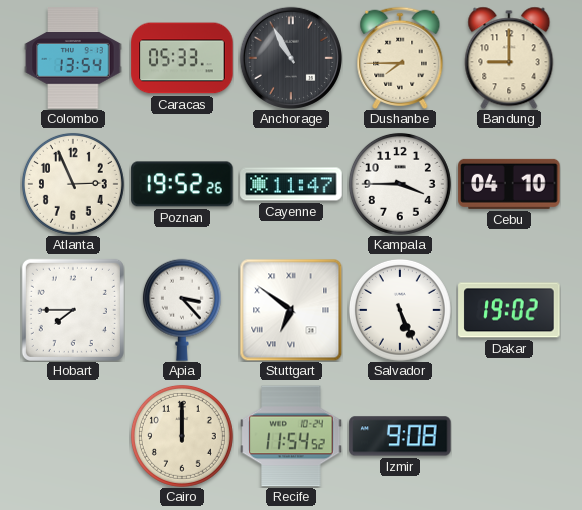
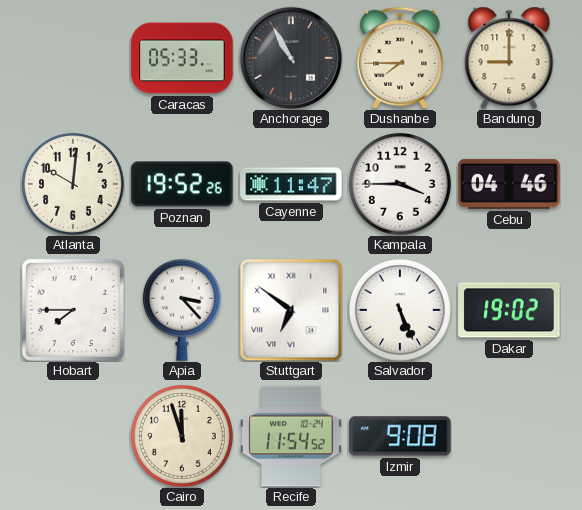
Colombo: 13:54 -> none (73, 58)
Atlanta: 2:56 -> 10:01 (73, 184)
Cebu: 04:10 -> 04:46 (509, 184)
Cairo: 12:00 -> 11:57 (182, 436)
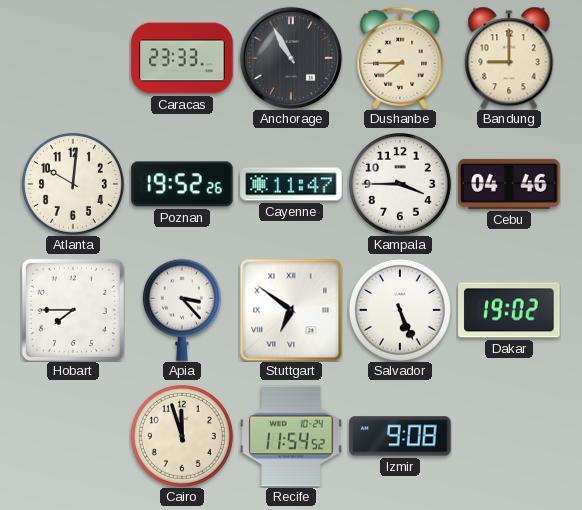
Caracas: 05:33 -> 23:33 (182, 58)
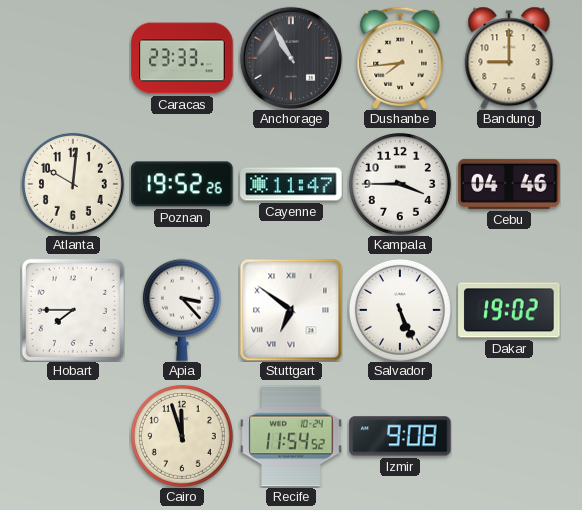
Dushanbe: 7:45 -> 7:44 (400, 57)
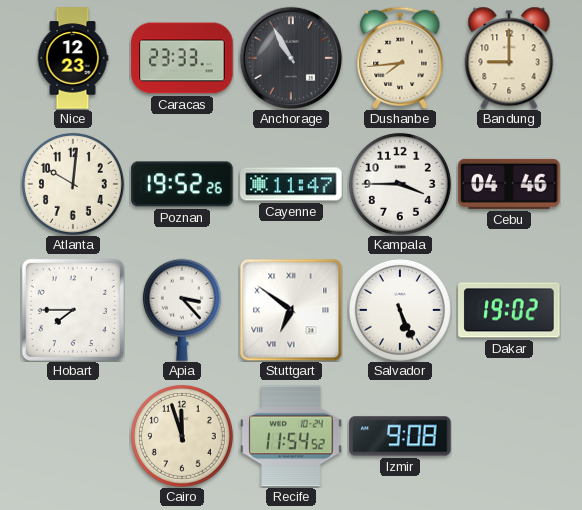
Nice: none -> 12:23 (73, 58)
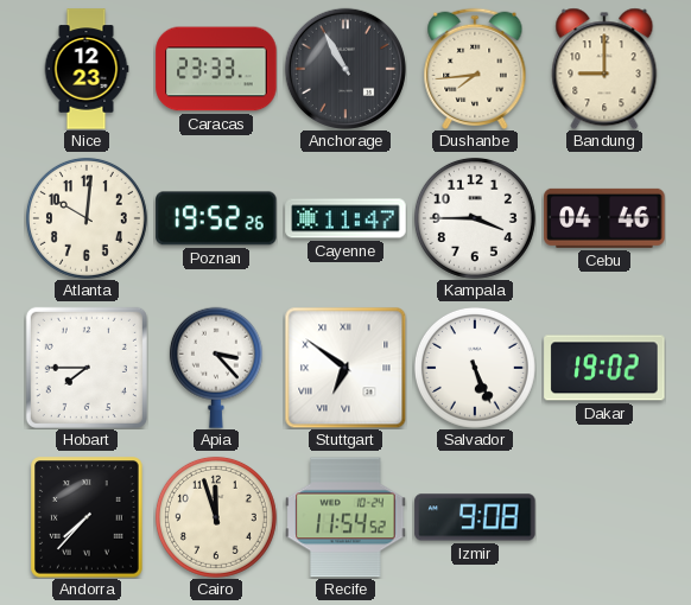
Andorra: none -> 7:37 (87, 517)
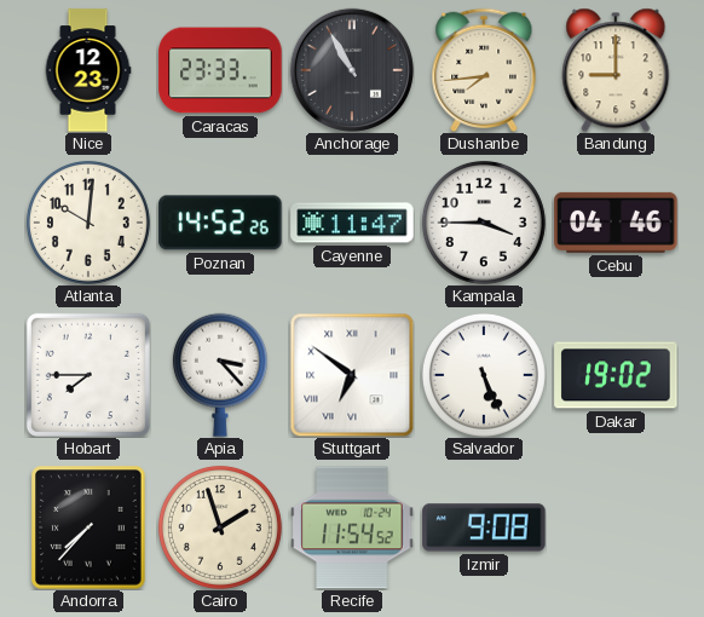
Poznan: 19:52 -> 14:52 (220, 223)
Cairo: 11:57 -> 1:57 (220, 527)
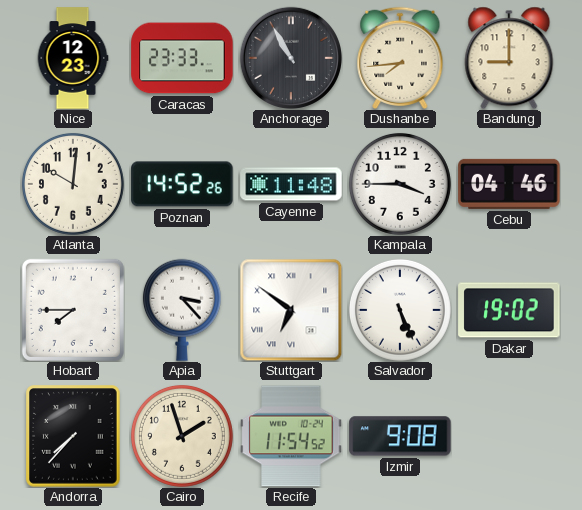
Cayenne: 11:47 -> 11:48 (291, 184)
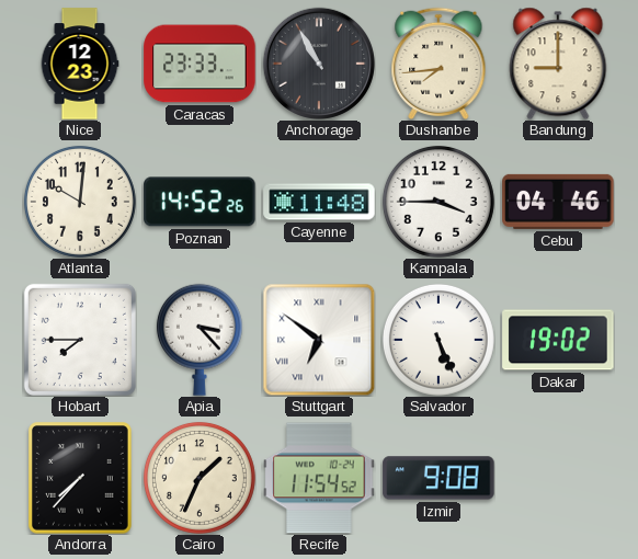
Cairo: 1:57 -> 1:34 (200, 478)
